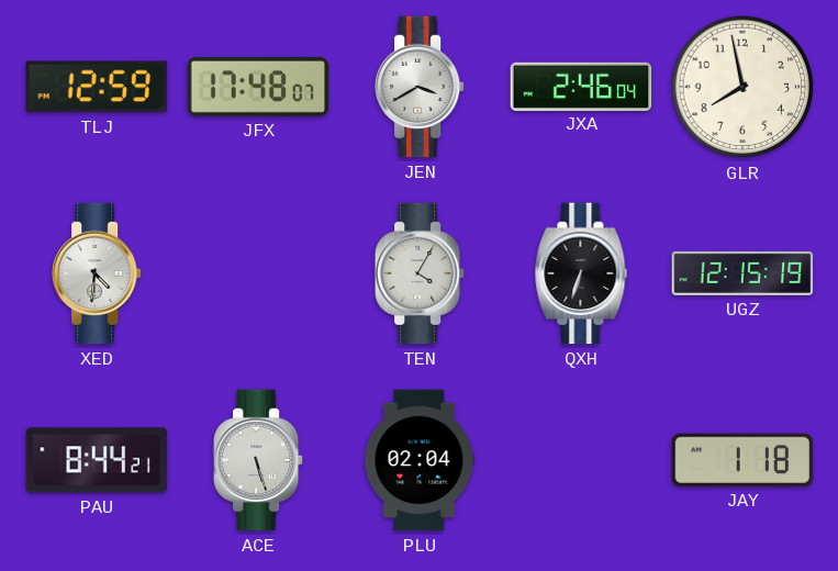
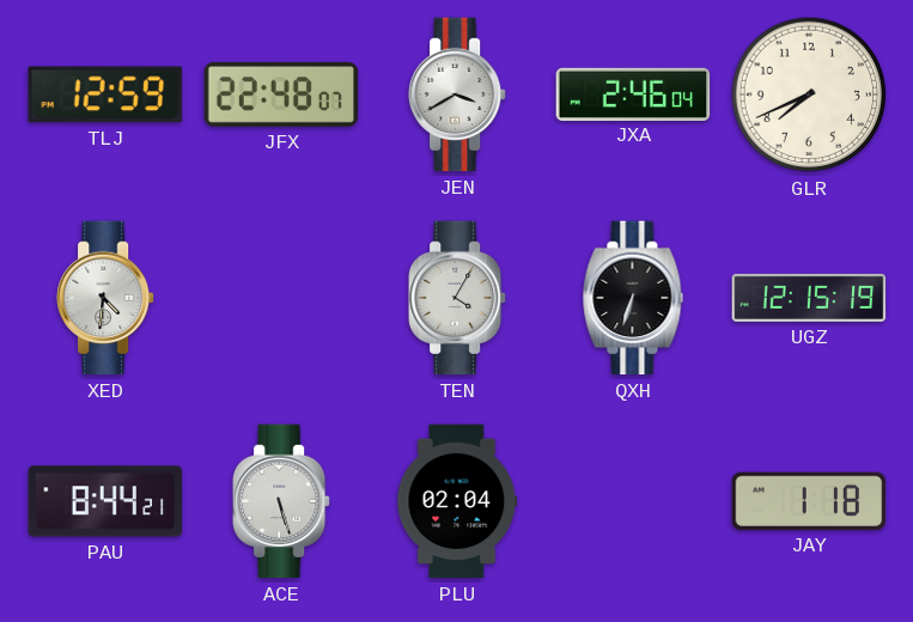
JFX: 17:48 -> 22:48 (281, 94)
GLR: 7:58 -> 7:41 (809, 94)
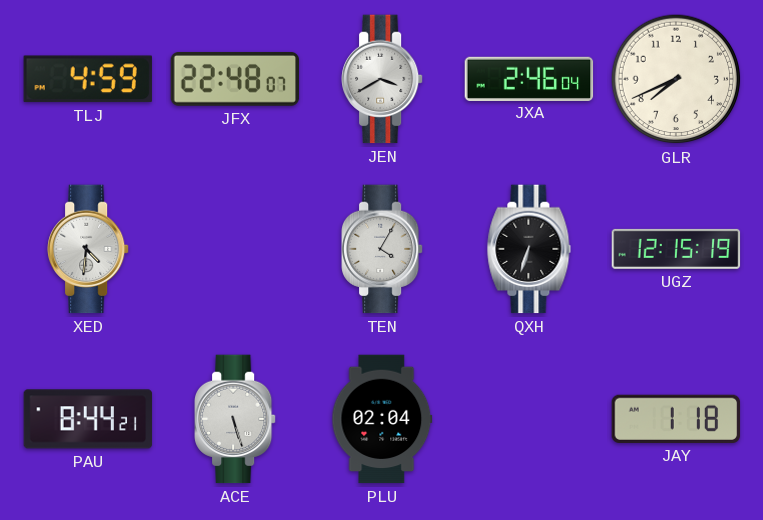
TLJ: 12:59 -> 4:59 (88, 79)
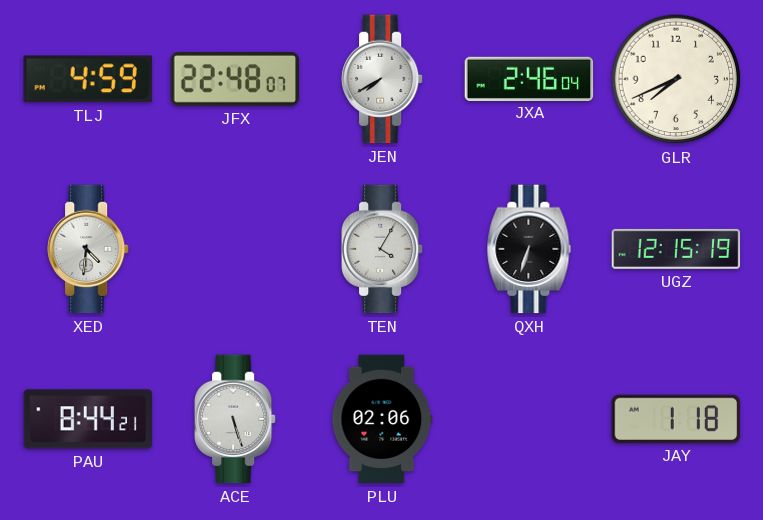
JEN: 3:40 -> 7:40 (383, 79)
PLU: 02:04 -> 02:06 (382, 419)
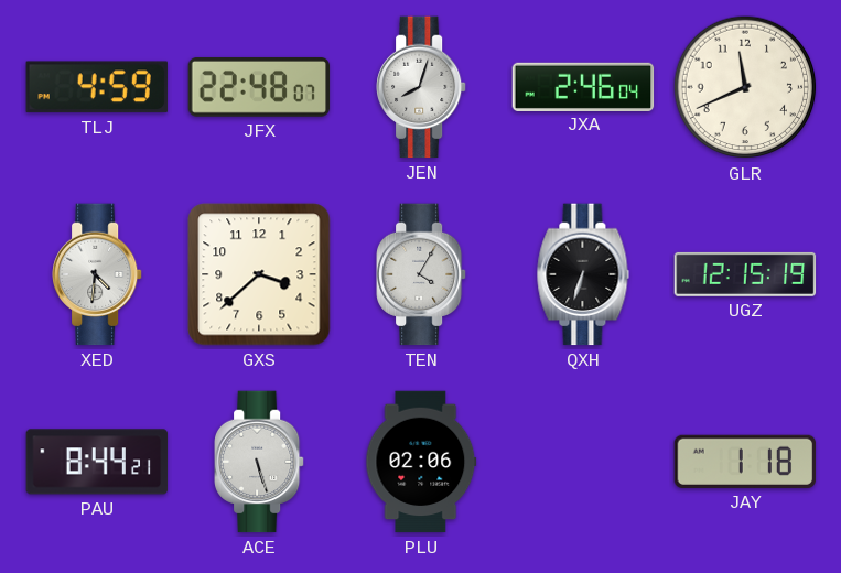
JEN: 7:40 -> 8:03 (422, 87)
GLR: 7:41 -> 11:41 (745, 87)
GXS: none -> 3:38 (259, 274)
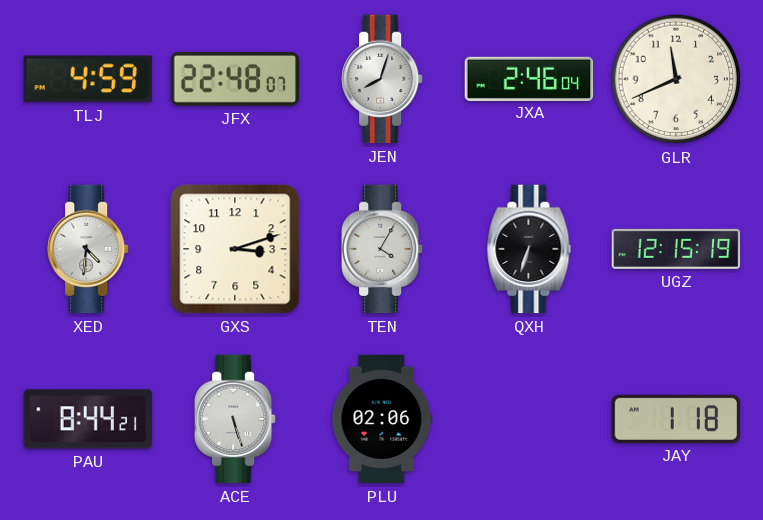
GXS: 3:38 -> 3:12 (235, 249)
